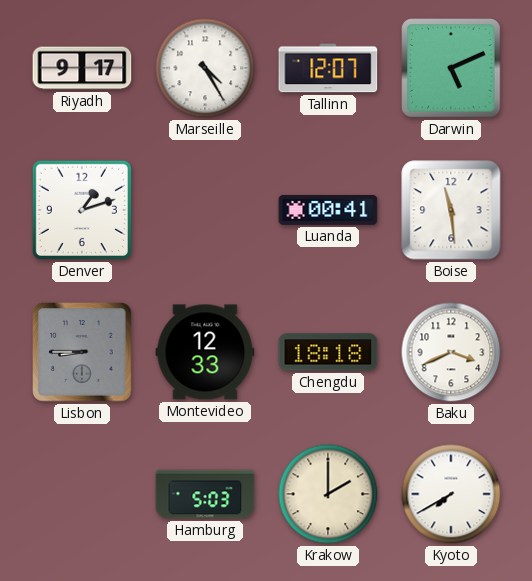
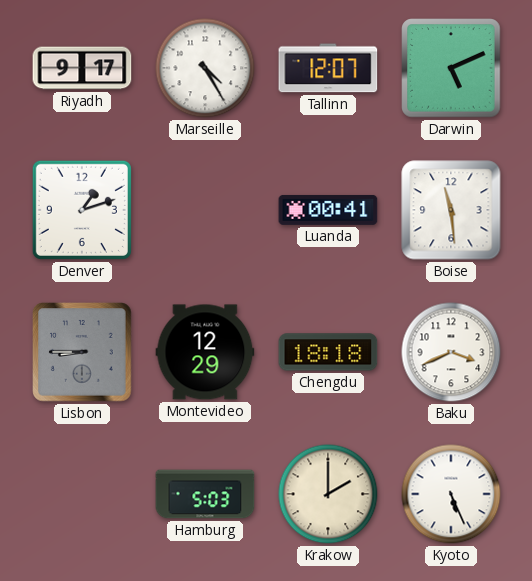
Montevideo: 12:33 -> 12:29 (205, 352)
Kyoto: 7:40 -> 5:26 (451, 494)
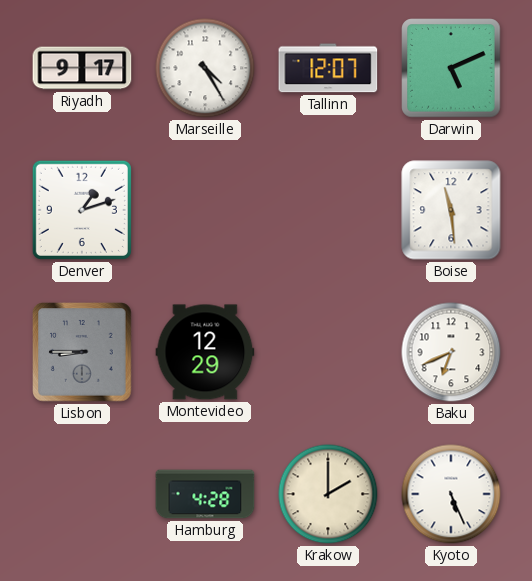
Luanda: 00:41 -> none (328, 210)
Chengdu: 18:18 -> none (328, 352)
Baku: 3:41 -> 6:41 (451, 352)
Hamburg: 5:03 -> 4:28 (205, 494)
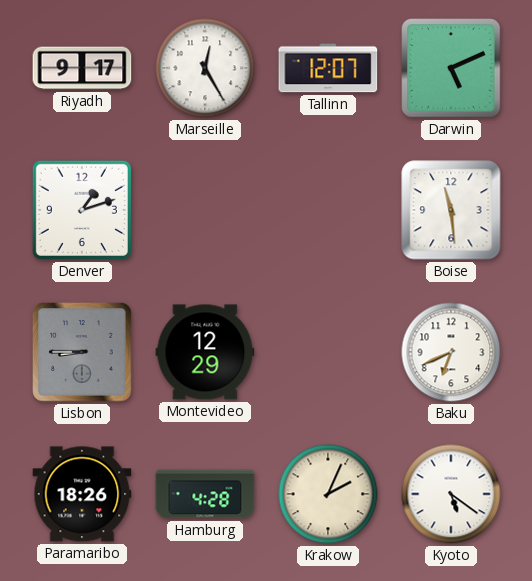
Marseille: 4:25 -> 12:25 (205, 68)
Paramaribo: none -> 18:26 (82, 494)
Krakow: 2:00 -> 2:04 (328, 494)
Kyoto: 5:26 -> 5:21 (451, 494)
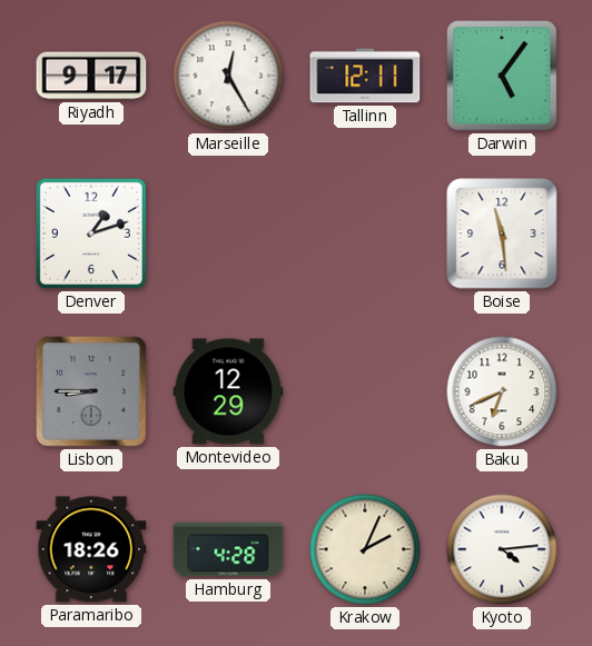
Tallinn: 12:07 -> 12:11 (365, 76)
Darwin: 5:11 -> 5:06 (502, 76)
Kyoto: 5:21 -> 4:14 (502, 549)
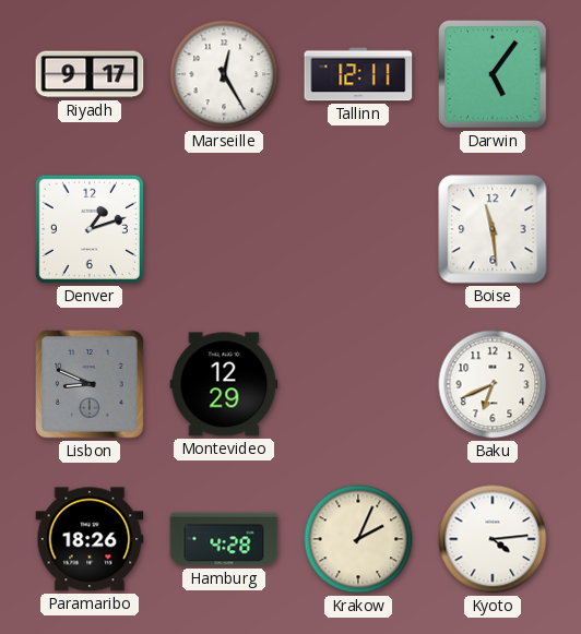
Lisbon: 8:45 -> 8:49 (90, 384)
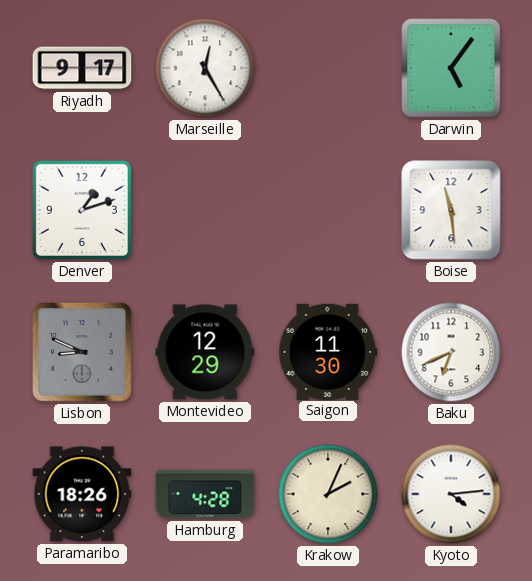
Tallinn: 12:11 -> none (358, 74)
Saigon: none -> 11:30 (328, 351)
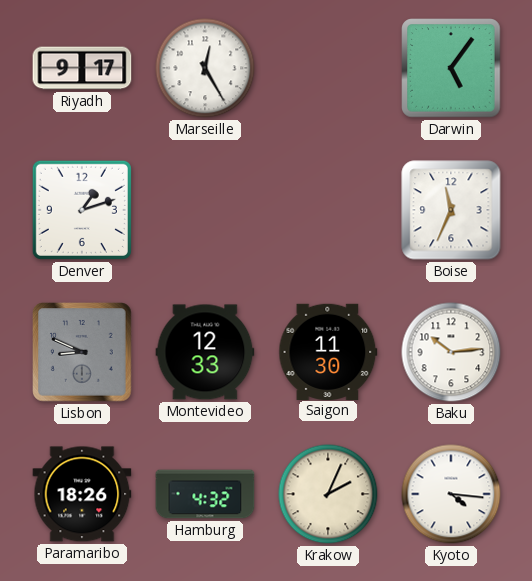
Boise: 11:29 -> 11:34 (451, 210)
Montevideo: 12:29 -> 12:33 (205, 352)
Baku: 6:41 -> 10:14 (451, 352)
Hamburg: 4:28 -> 4:32 (205, 494)
Kyoto: 4:14 -> 4:16 (451, 494)
